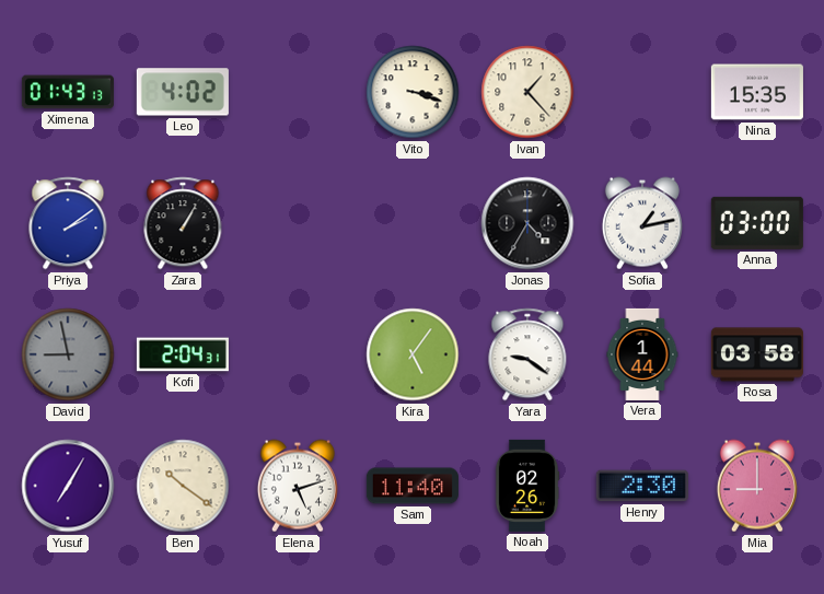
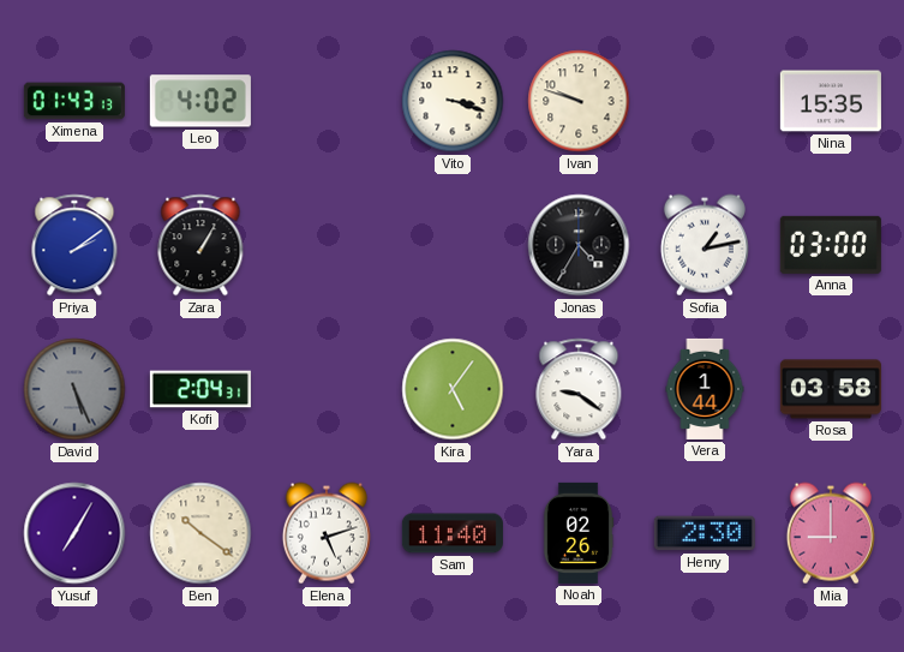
Ivan: 1:23 -> 9:48 (579, 101)
David: 8:58 -> 5:26 (74, 389)
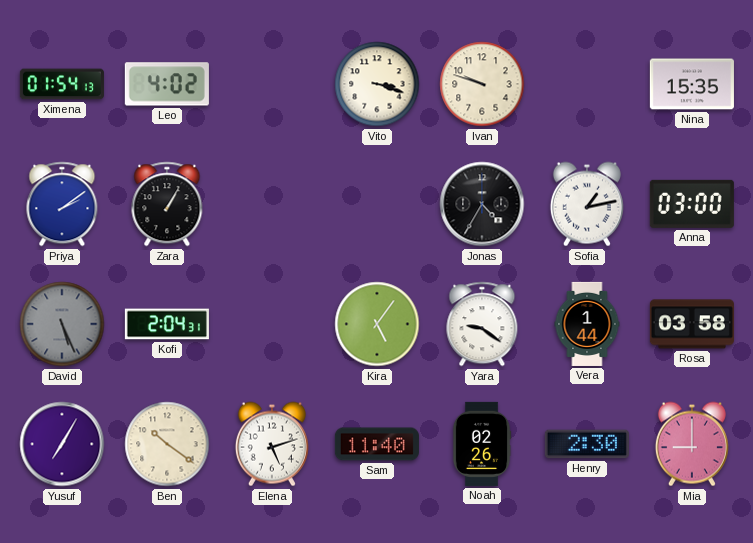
Ximena: 01:43 -> 01:54 (62, 84)
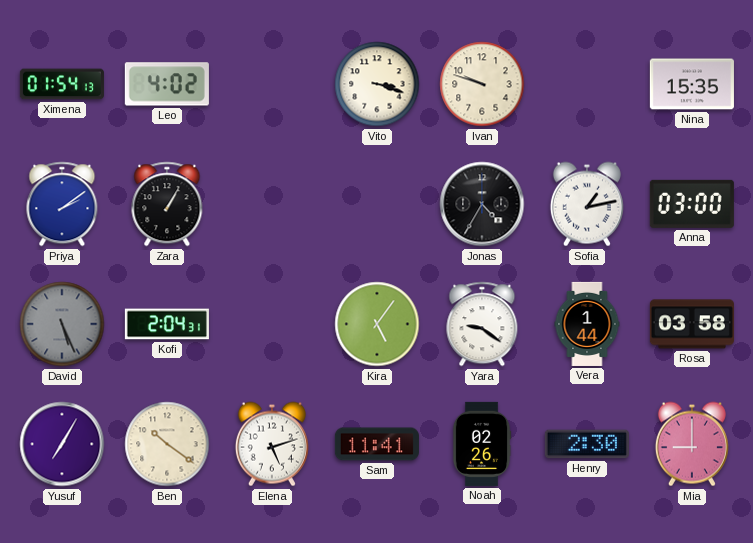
Sam: 11:40 -> 11:41 (377, 444)
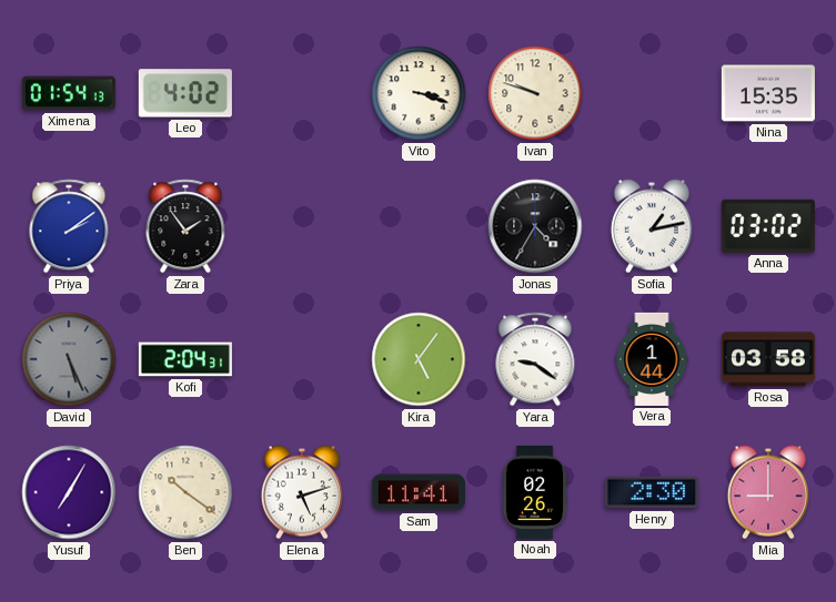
Zara: 1:05 -> 1:54 (185, 226)
Anna: 03:00 -> 03:02 (768, 226)
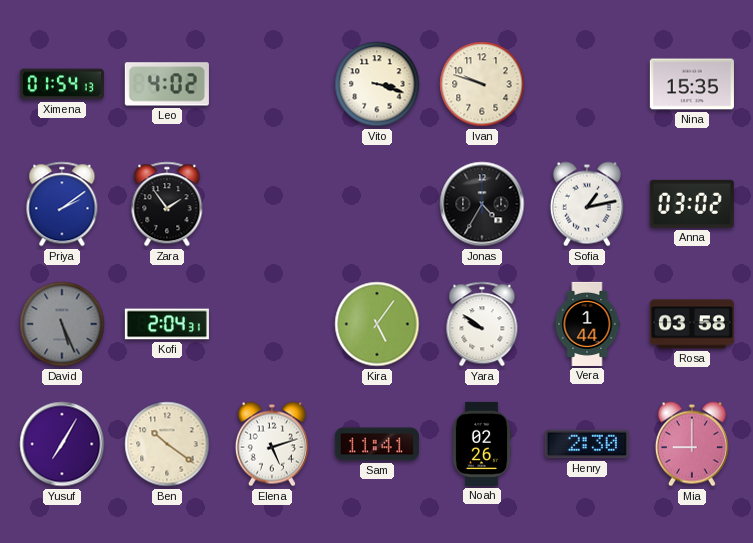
Yara: 9:21 -> 9:51 (482, 324)
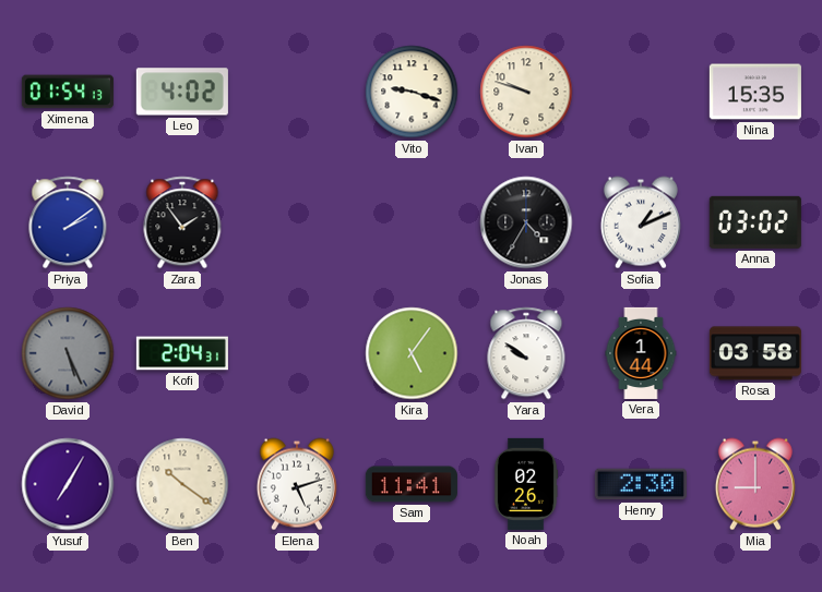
Vito: 3:18 -> 9:18 (412, 92)
Sofia: 1:13 -> 1:11 (641, 222)
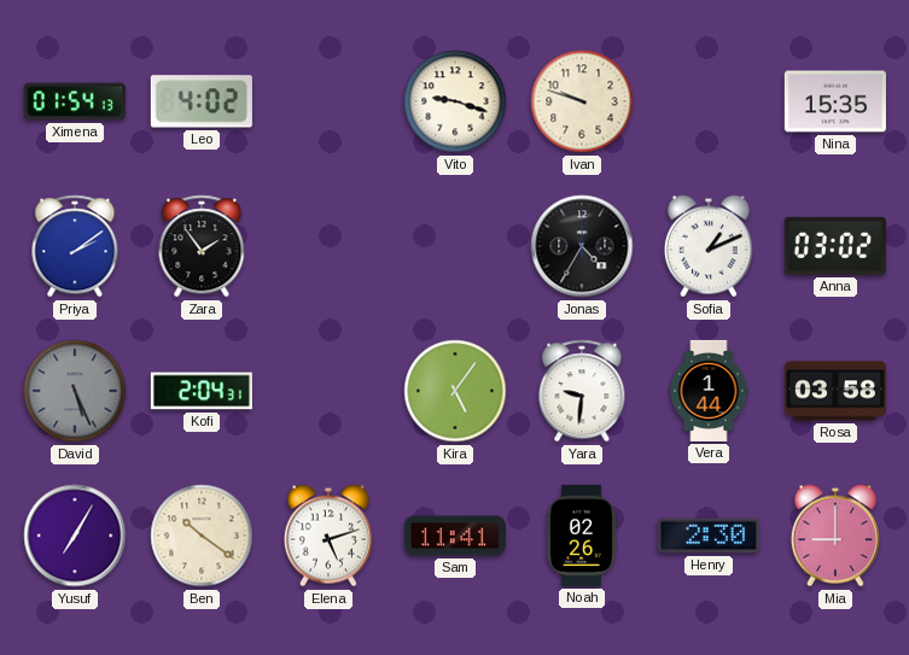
Yara: 9:51 -> 9:31 (582, 391)
